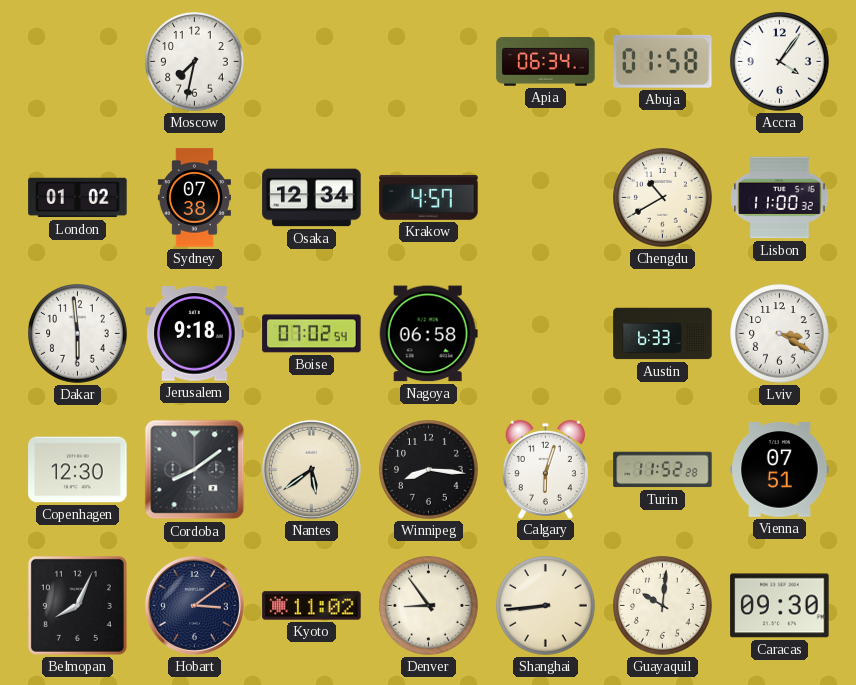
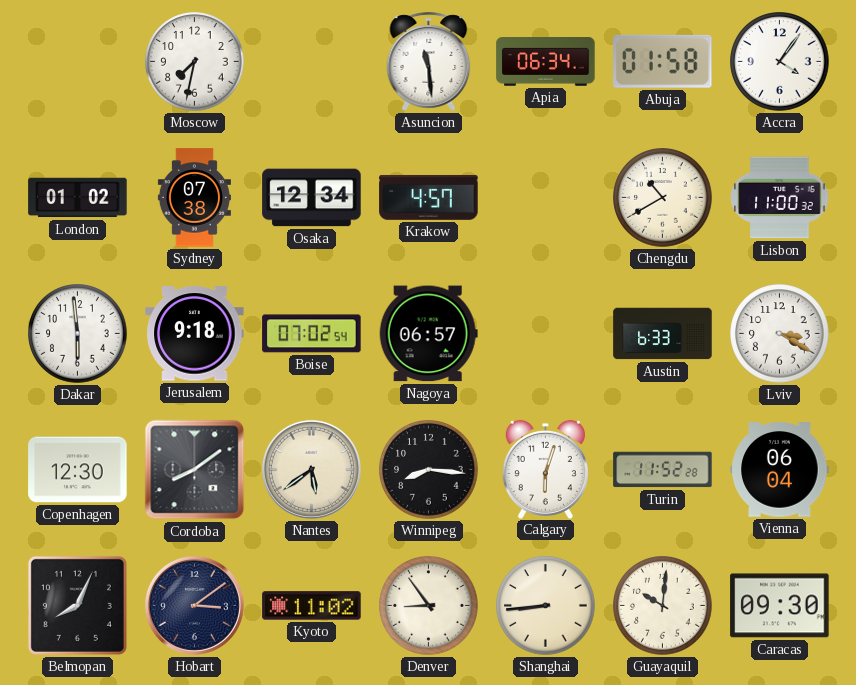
Asuncion: none -> 11:29 (429, 61)
Nagoya: 06:58 -> 06:57 (428, 334)
Vienna: 07:51 -> 06:04 (780, 470)
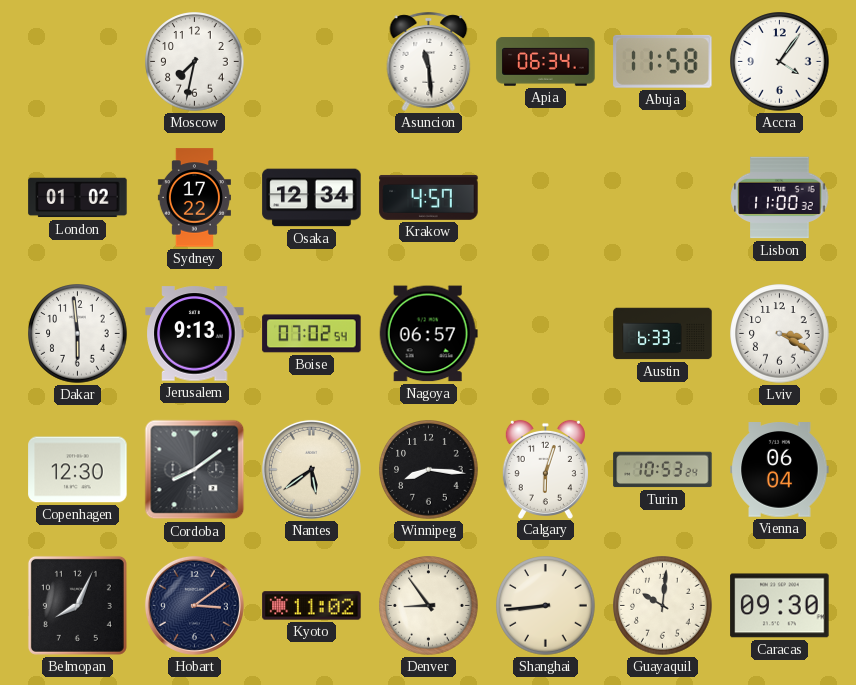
Abuja: 01:58 -> 11:58 (663, 61)
Sydney: 07:38 -> 17:22 (194, 198)
Chengdu: 10:40 -> none (663, 198)
Jerusalem: 9:18 -> 9:13 (195, 334)
Turin: 11:52 -> 10:53 (663, 470)
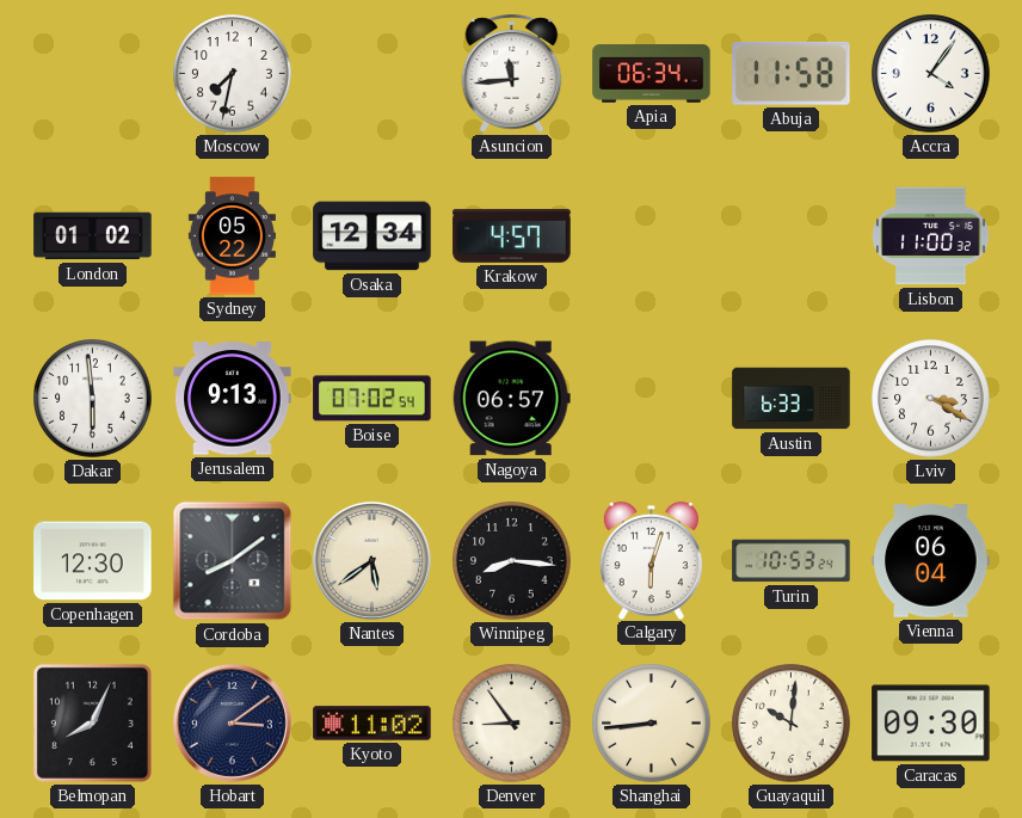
Asuncion: 11:29 -> 11:44 (512, 73)
Sydney: 17:22 -> 05:22 (232, 236)
